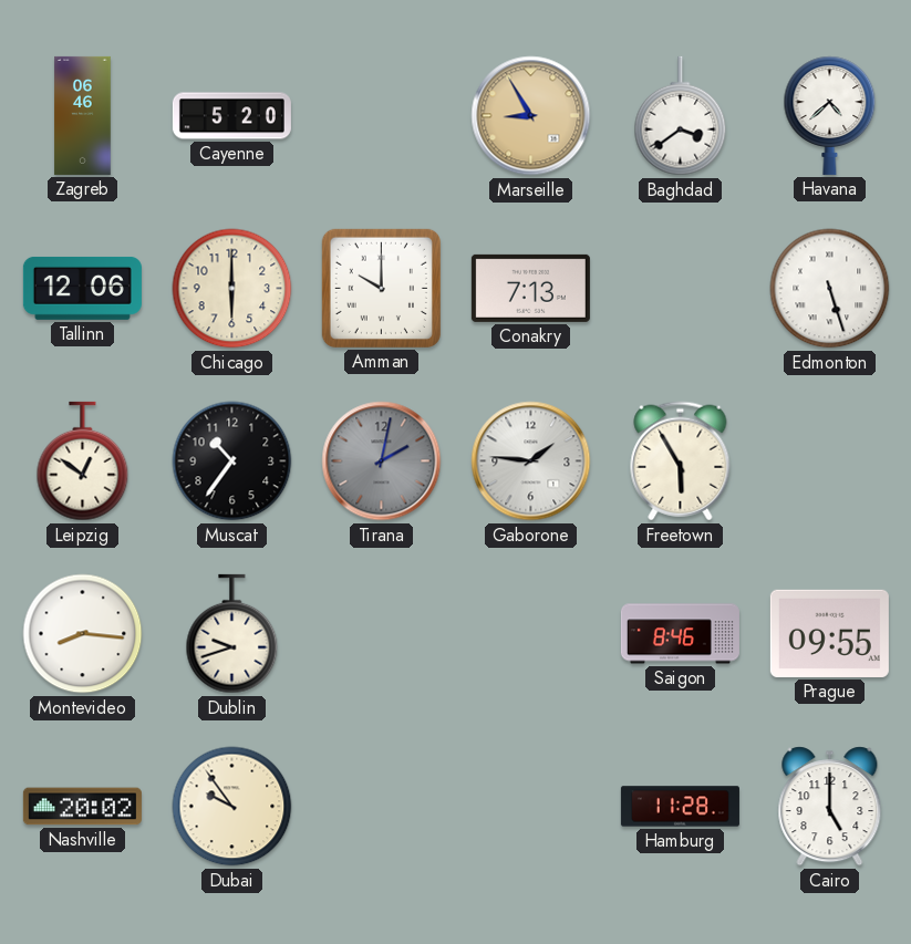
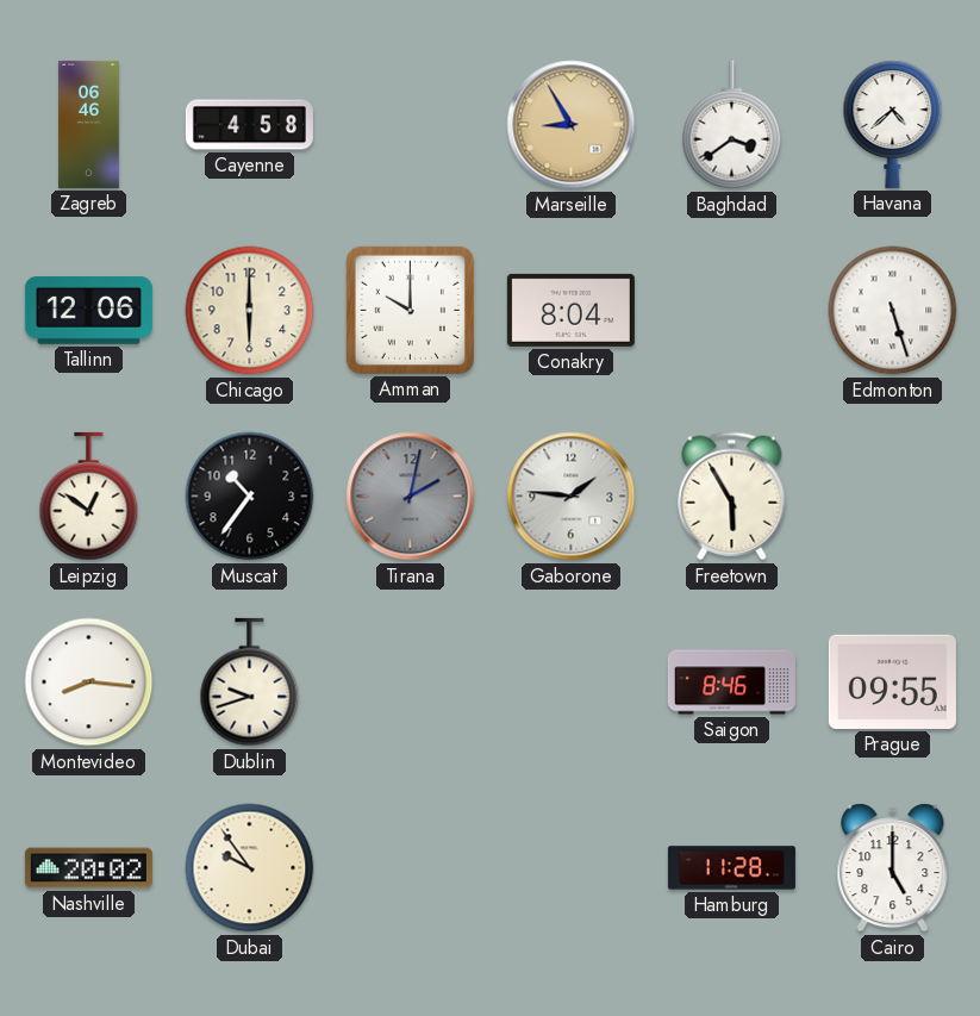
Cayenne: 5:20 -> 4:58 (249, 125)
Conakry: 7:13 -> 8:04 (570, 310)
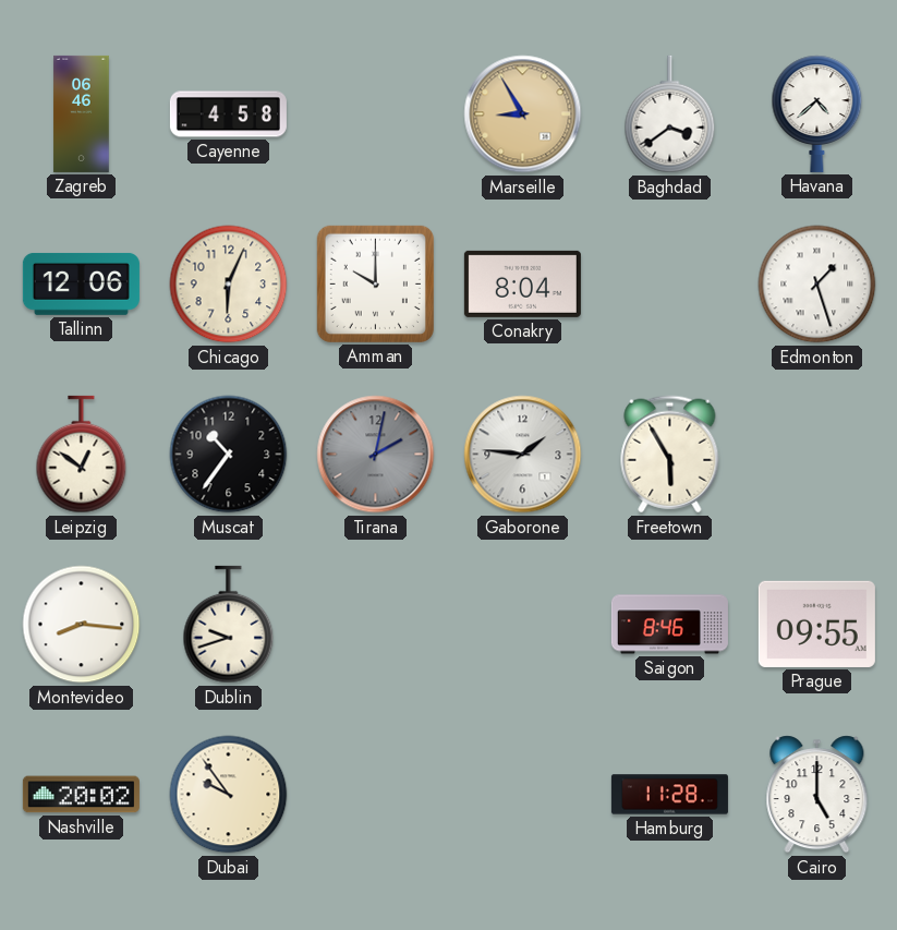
Chicago: 6:00 -> 6:04 (229, 285)
Edmonton: 5:27 -> 1:27 (817, 285)
